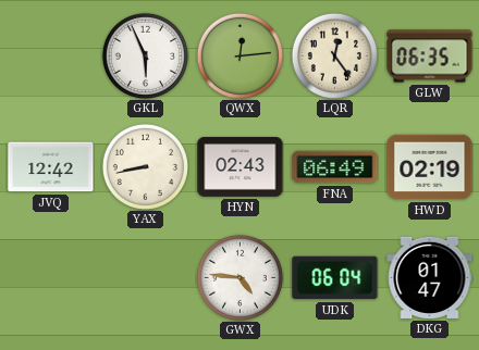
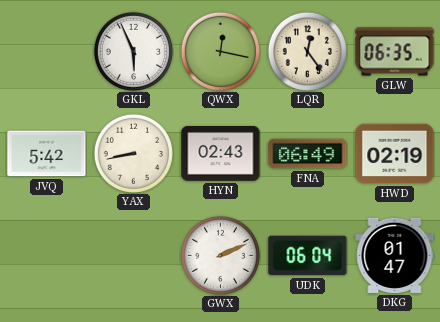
QWX: 12:14 -> 12:17 (220, 51)
JVQ: 12:42 -> 5:42 (47, 154)
GWX: 4:46 -> 2:11 (220, 255)
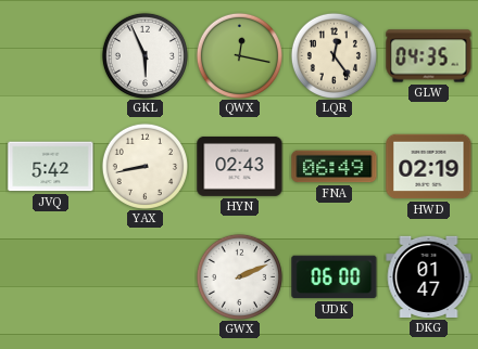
GLW: 06:35 -> 04:35 (429, 56)
UDK: 06:04 -> 06:00 (335, 277)
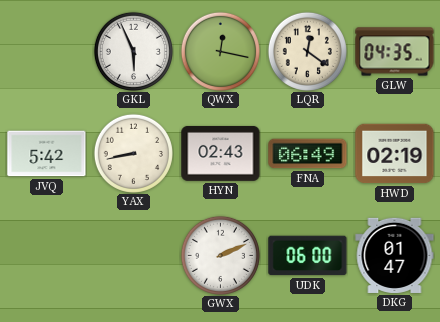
LQR: 12:24 -> 12:21 (307, 51)
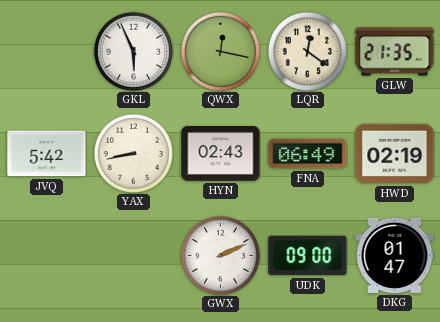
GLW: 04:35 -> 21:35 (395, 52)
UDK: 06:00 -> 09:00 (308, 256)
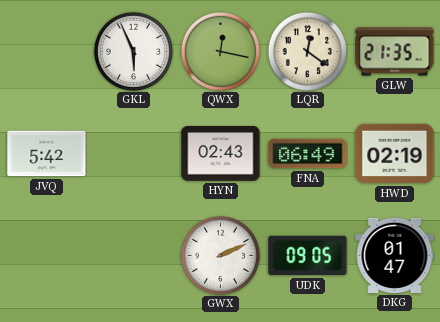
YAX: 8:43 -> none (133, 153)
UDK: 09:00 -> 09:05 (308, 256)
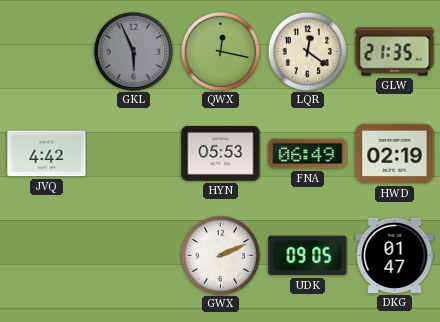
GKL dial: white -> grey (133, 51)
JVQ: 5:42 -> 4:42 (47, 154)
HYN: 02:43 -> 05:53 (221, 153)
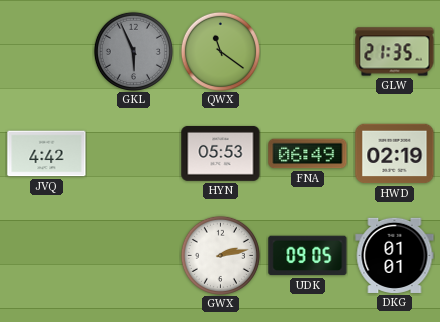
QWX: 12:17 -> 11:21 (220, 51)
LQR: 12:21 -> none (307, 51)
GWX: 2:11 -> 2:13 (220, 255)
DKG: 01:47 -> 01:01 (395, 255)
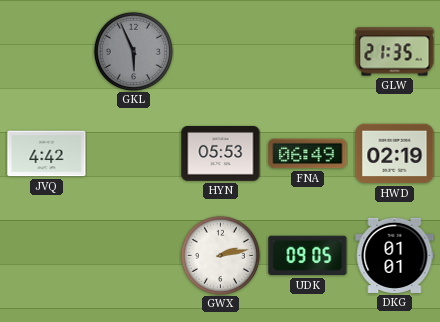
QWX: 11:21 -> none (220, 51)
